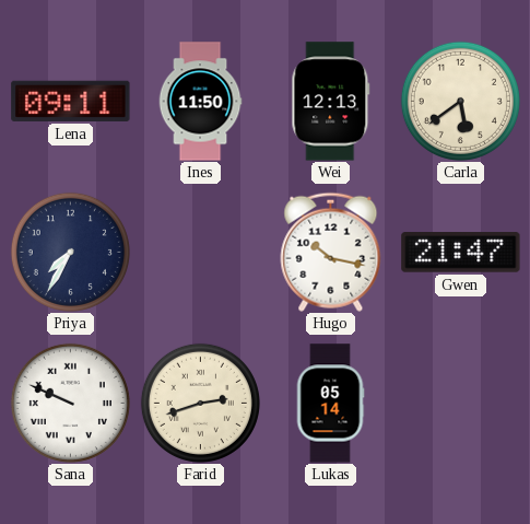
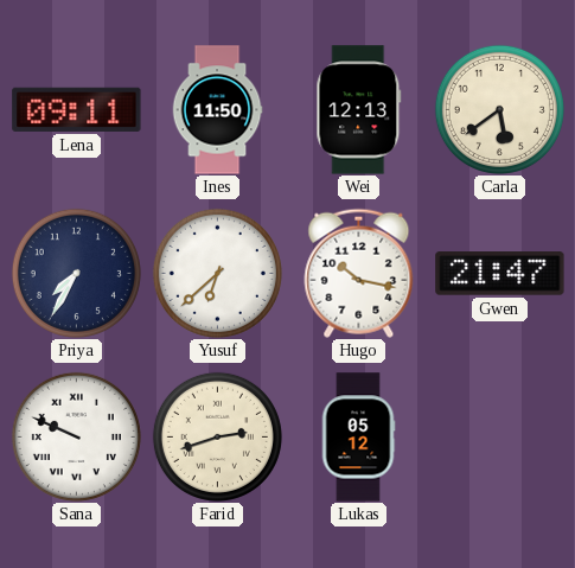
Yusuf: none -> 6:38 (217, 273)
Lukas: 05:14 -> 05:12 (358, 438)
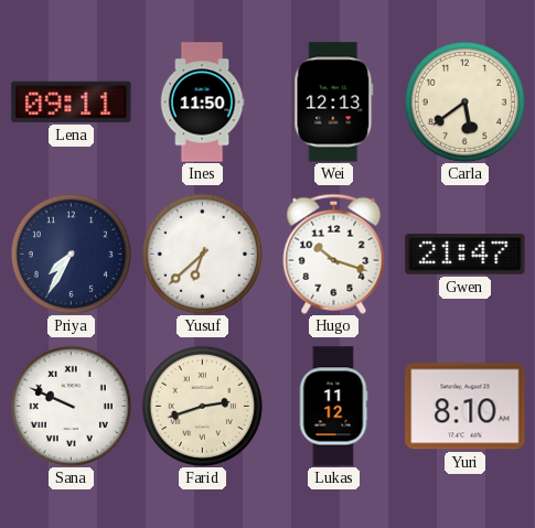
Hugo: 10:17 -> 10:18 (334, 254)
Lukas: 05:12 -> 11:12 (333, 407)
Yuri: none -> 8:10 (466, 407)
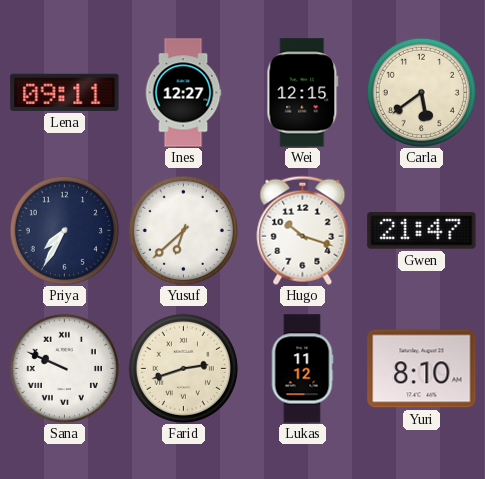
Ines: 11:50 -> 12:27 (183, 93)
Wei: 12:13 -> 12:15 (303, 93)
